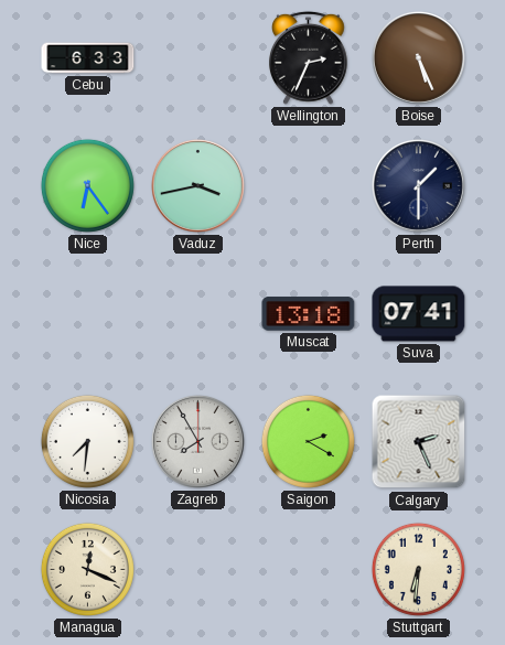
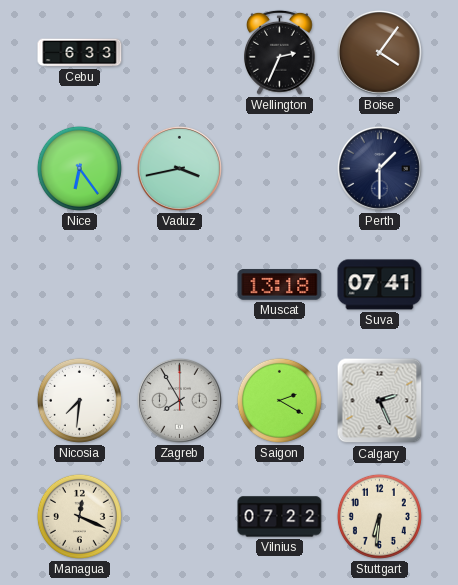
Boise: 5:26 -> 4:06 (379, 52)
Vilnius: none -> 07:22 (280, 517)
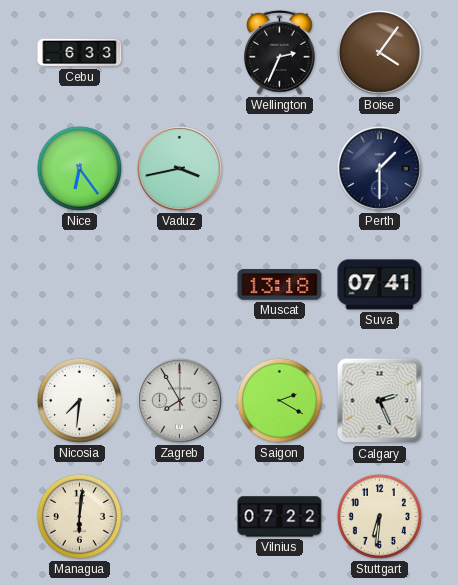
Managua: 12:19 -> 6:01 (79, 516)
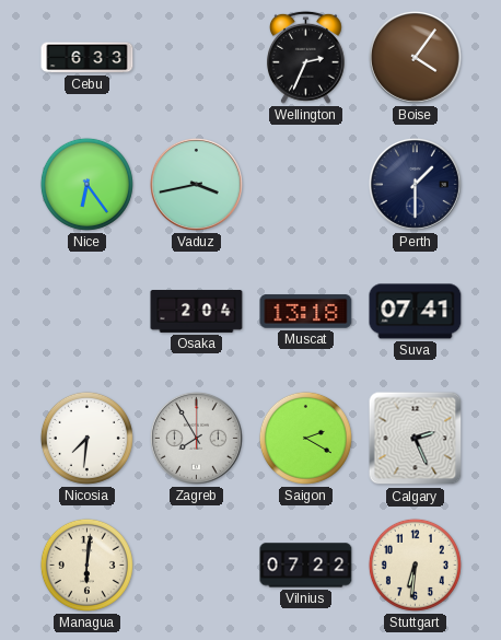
Osaka: none -> 2:04 (197, 312)
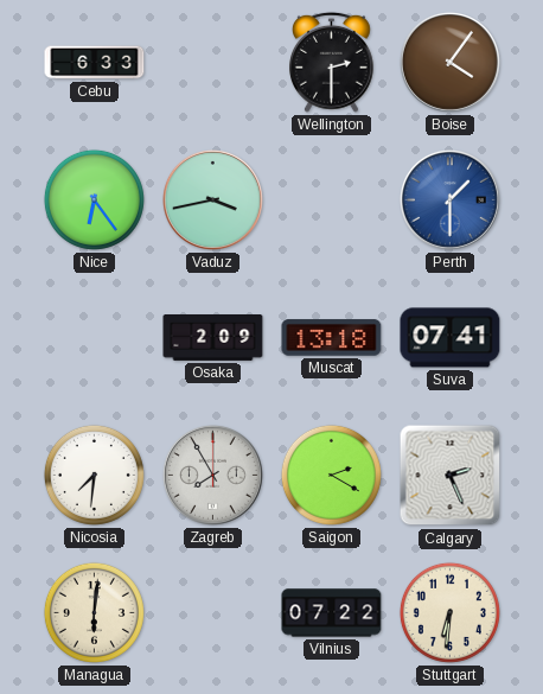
Wellington: 2:34 -> 2:30 (332, 62)
Perth dial: navy -> blue (449, 199)
Osaka: 2:04 -> 2:09 (213, 338)
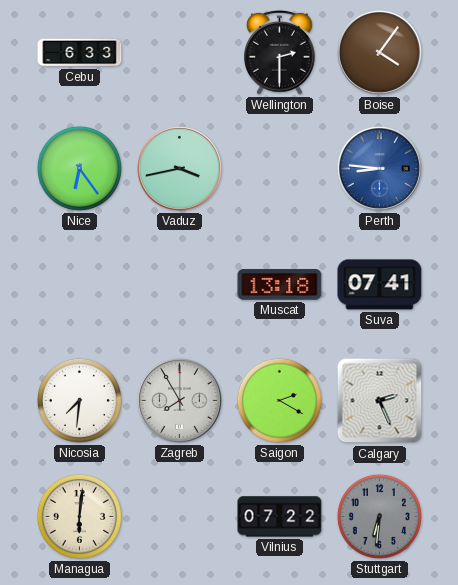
Perth: 1:30 -> 8:46 (379, 168)
Osaka: 2:09 -> none (213, 338)
Stuttgart dial: cream -> grey (379, 516)
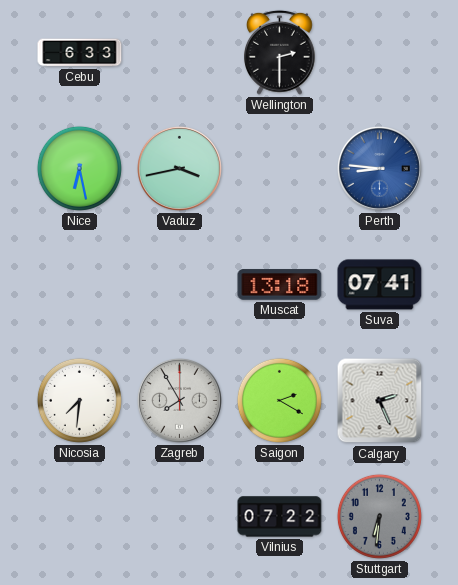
Boise: 4:06 -> none (379, 52)
Nice: 6:24 -> 6:28 (79, 168)
Managua: 6:01 -> none (79, 516)
